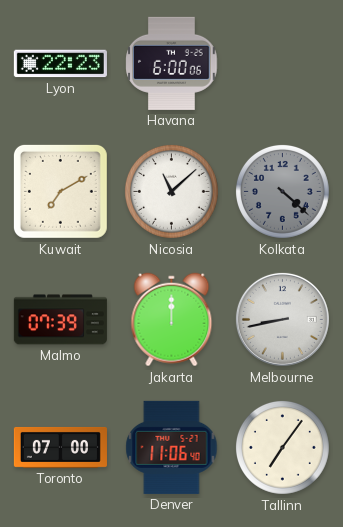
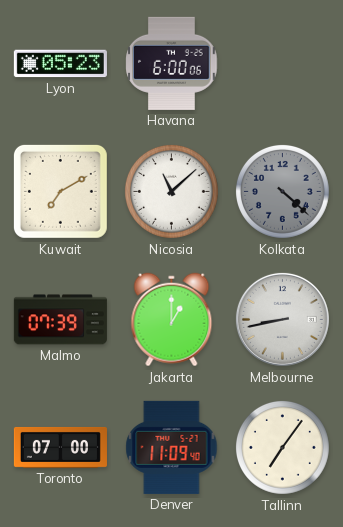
Lyon: 22:23 -> 05:23 (60, 64)
Jakarta: 12:00 -> 1:00 (172, 320)
Denver: 11:06 -> 11:09 (172, 447)
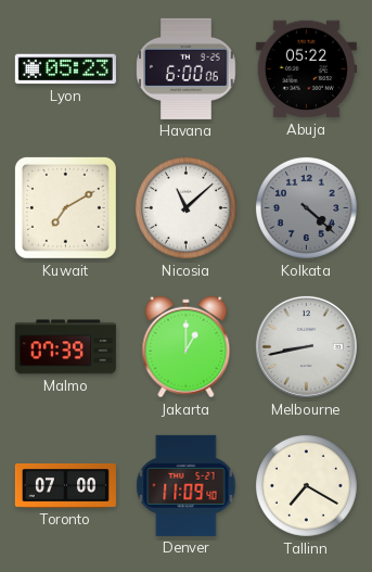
Abuja: none -> 05:22 (306, 69)
Tallinn: 7:06 -> 7:20 (306, 485)
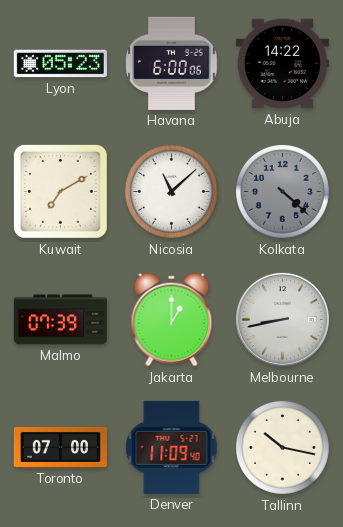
Abuja: 05:22 -> 14:22 (282, 64)
Tallinn: 7:20 -> 10:17 (282, 447)
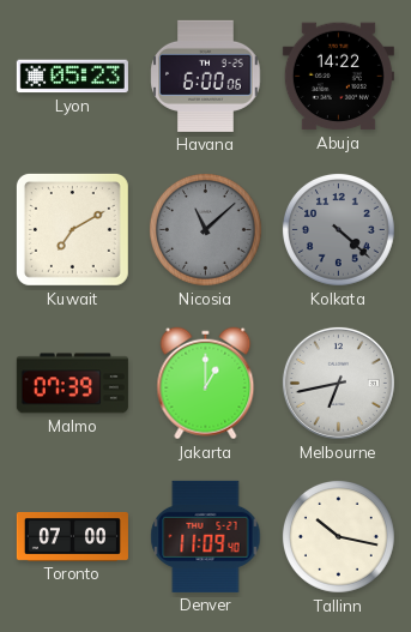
Nicosia dial: white -> grey (205, 229)
Melbourne: 8:43 -> 6:43 (338, 383)
